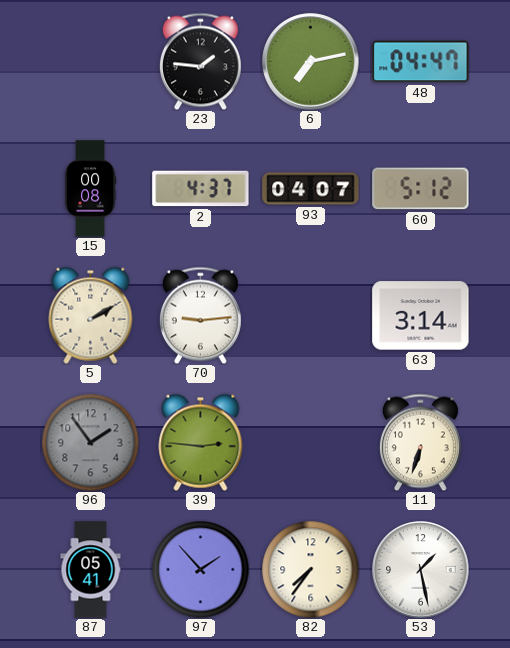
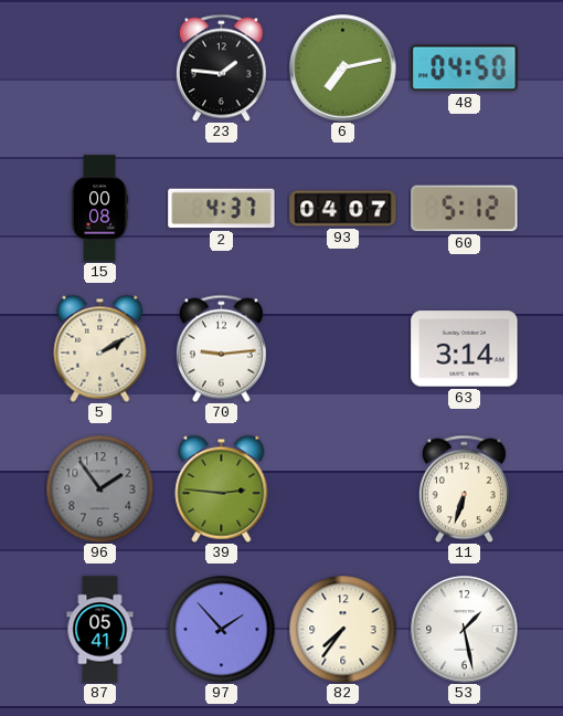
48: 04:47 -> 04:50 (465, 69)
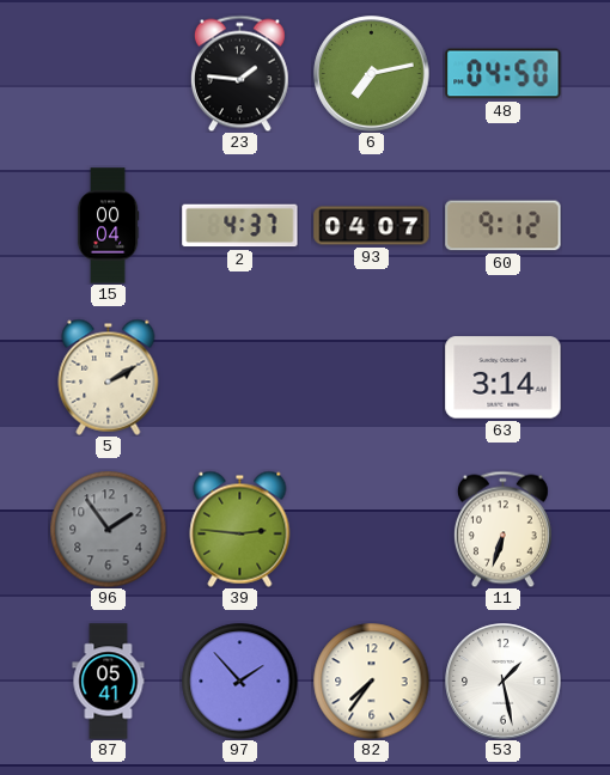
15: 00:08 -> 00:04 (108, 226)
60: 5:12 -> 9:12 (504, 226)
70: 9:14 -> none (221, 348)
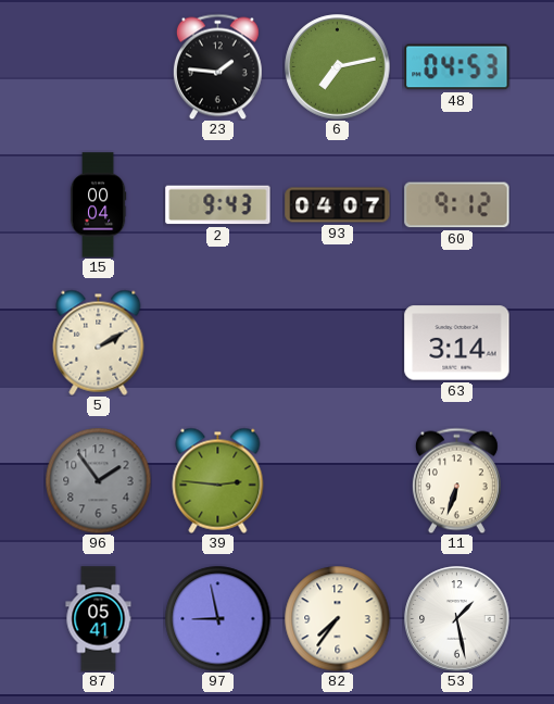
48: 04:50 -> 04:53 (457, 67)
2: 4:37 -> 9:43 (218, 205)
97: 1:53 -> 8:58 (217, 618)
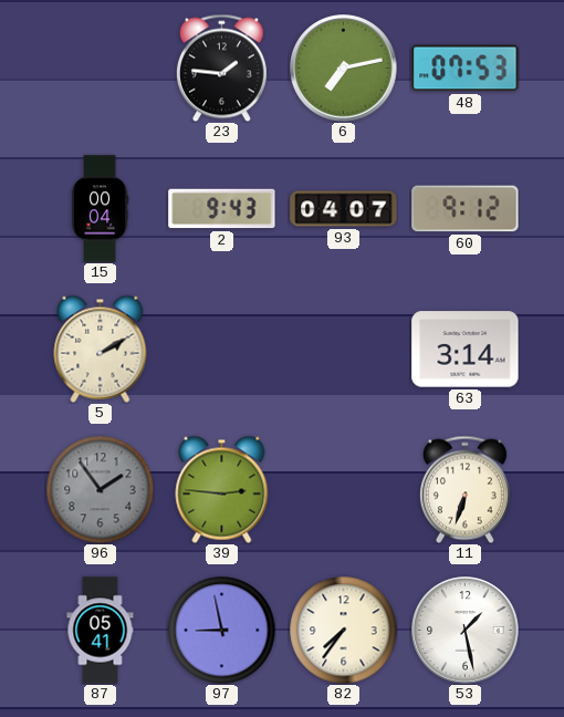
48: 04:53 -> 07:53 (466, 69)
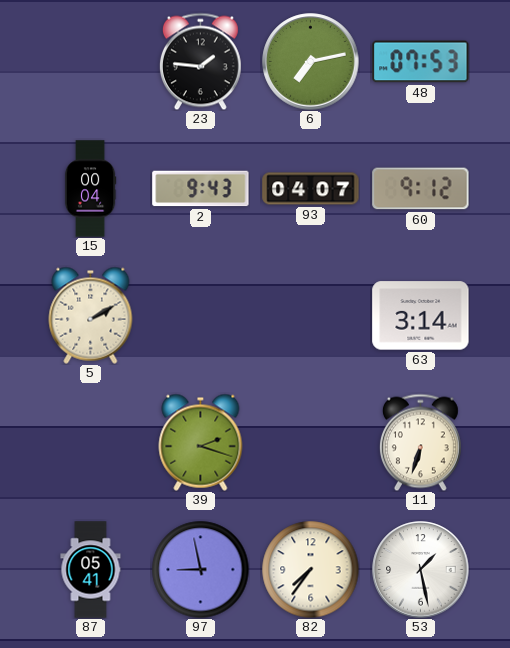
96: 1:54 -> none (100, 489)
39: 2:46 -> 2:18 (201, 442)
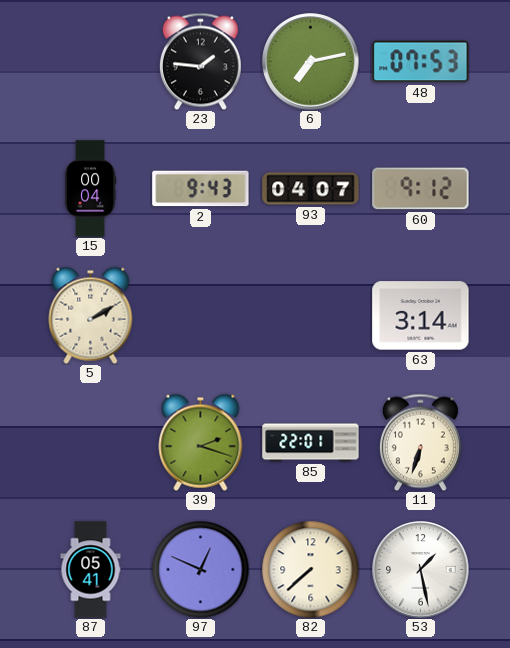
85: none -> 22:01 (311, 443)
97: 8:58 -> 12:49 (200, 569)
82: 7:36 -> 7:38 (310, 569)
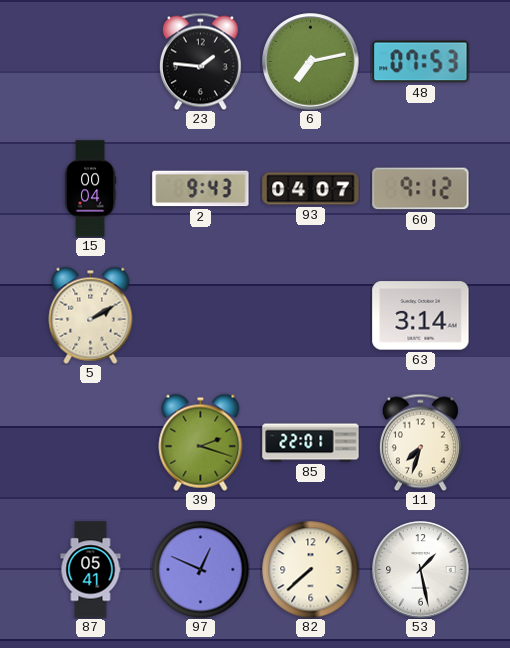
11: 6:33 -> 7:33 (420, 442)
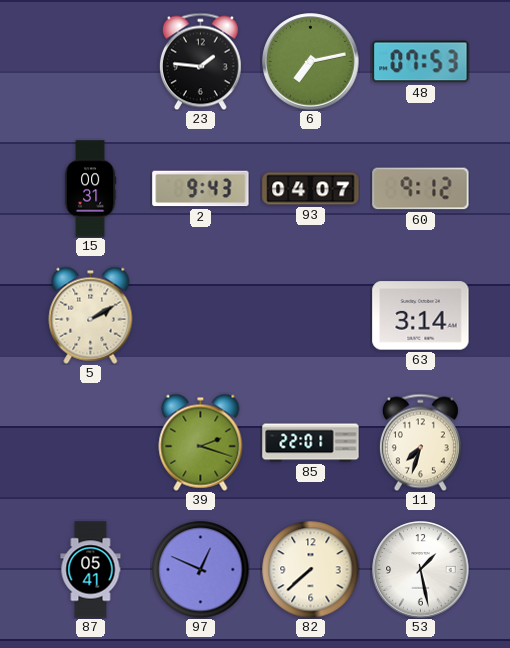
15: 00:04 -> 00:31 (90, 189)
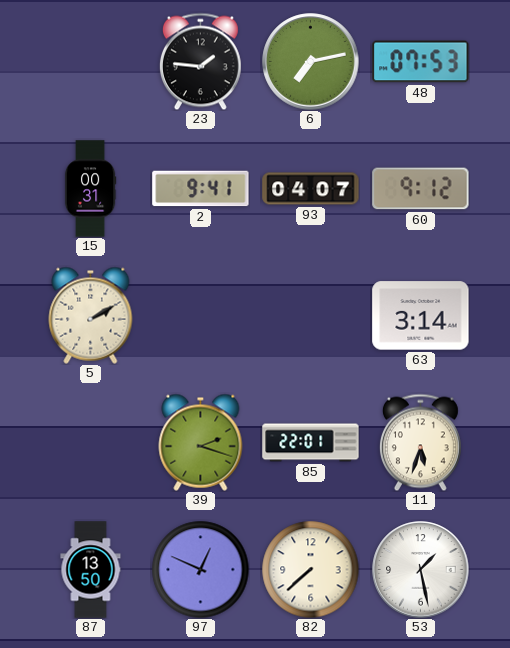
2: 9:43 -> 9:41 (201, 189)
11: 7:33 -> 5:33 (420, 442)
87: 05:41 -> 13:50 (91, 570)
